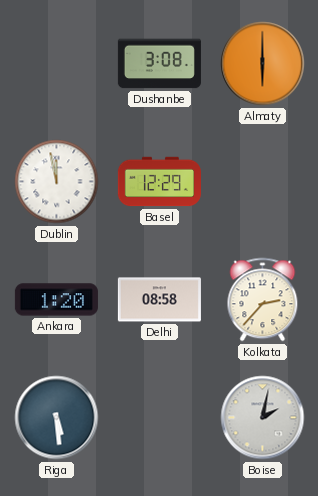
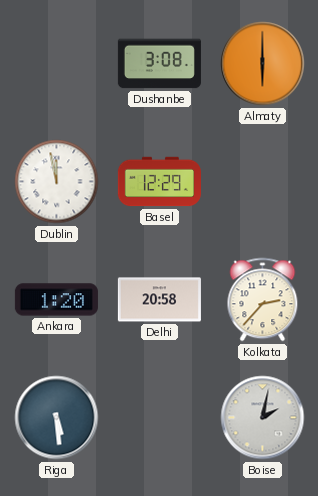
Delhi: 08:58 -> 20:58 (159, 300)
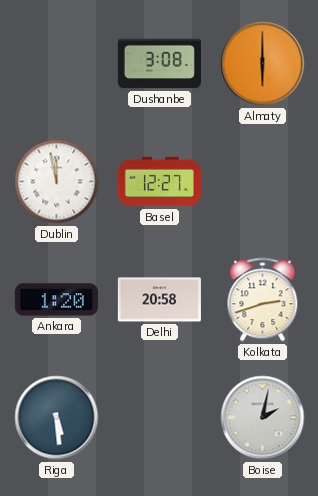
Basel: 12:29 -> 12:27 (159, 182)
Kolkata: 2:37 -> 2:42 (263, 300)
